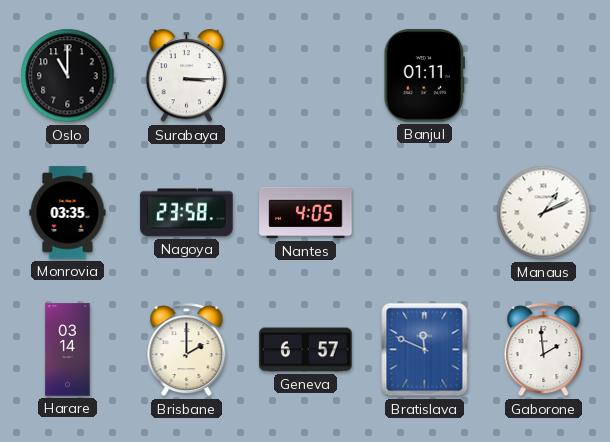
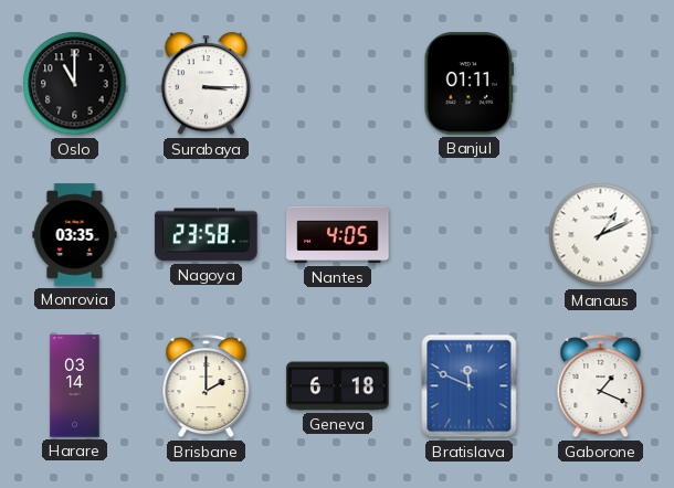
Geneva: 6:57 -> 6:18 (338, 386)
Gaborone: 1:59 -> 1:19 (601, 386)
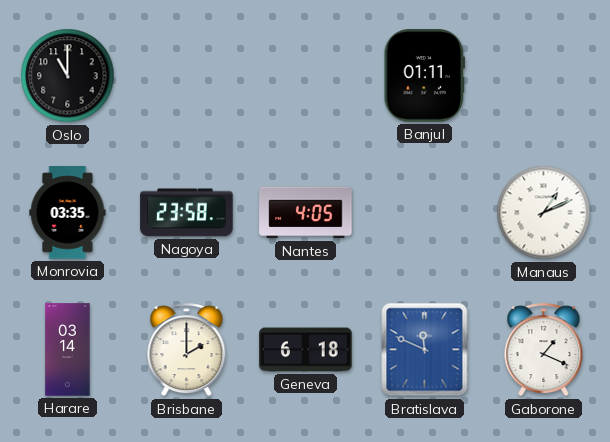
Surabaya: 3:15 -> none (206, 84)
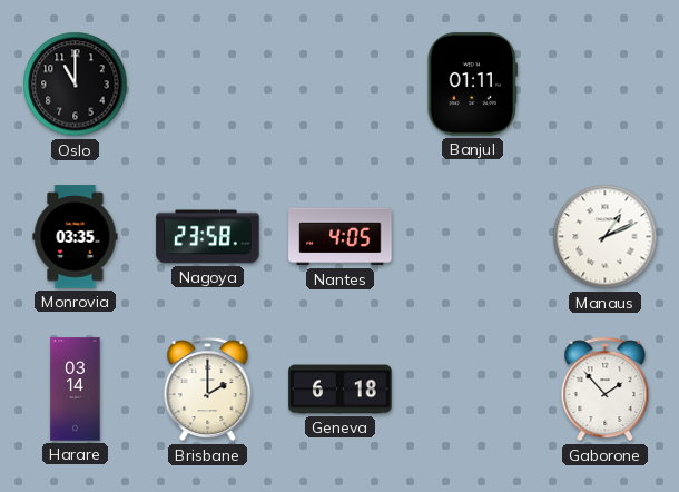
Bratislava: 11:49 -> none (425, 350)
Gaborone: 1:19 -> 1:53 (606, 390)
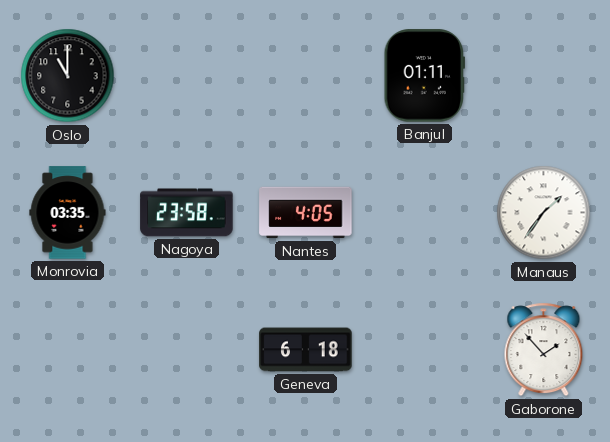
Manaus: 1:11 -> 1:36 (544, 213)
Harare: 03:14 -> none (76, 390)
Brisbane: 2:00 -> none (208, 390)
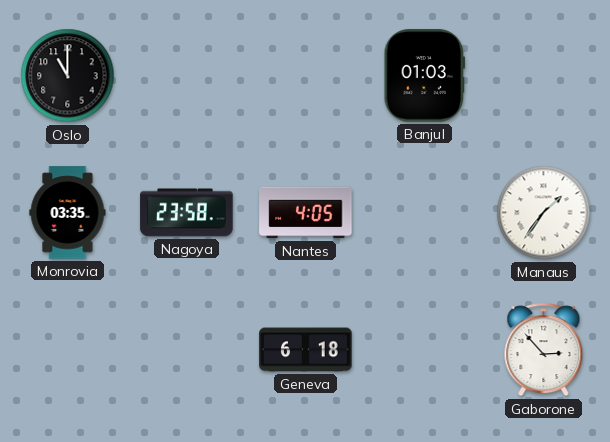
Banjul: 01:11 -> 01:03 (424, 76)
Gaborone: 1:53 -> 2:53 (544, 350)
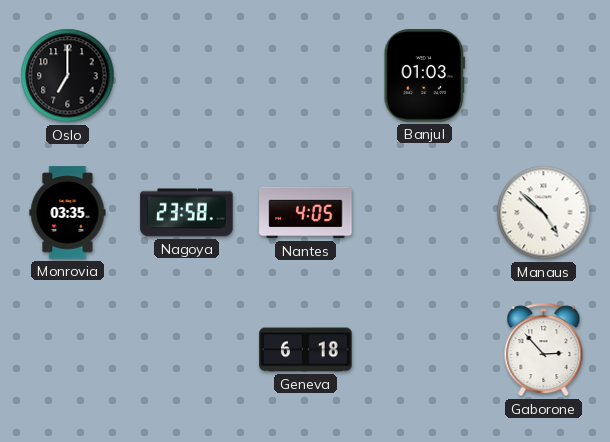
Oslo: 11:00 -> 7:00 (68, 76)
Manaus: 1:36 -> 4:52 (544, 213)
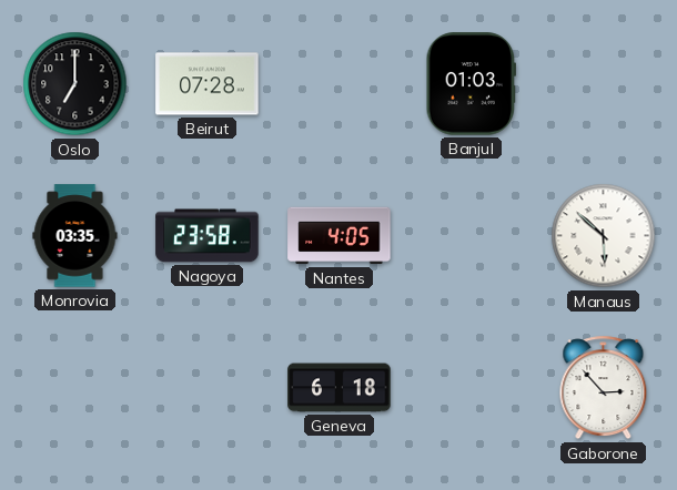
Beirut: none -> 07:28 (208, 84)
Manaus: 4:52 -> 5:52 (604, 236)
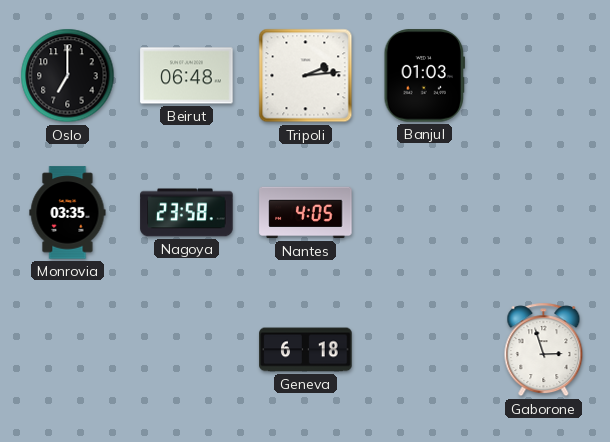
Beirut: 07:28 -> 06:48 (187, 76)
Tripoli: none -> 2:14 (306, 76)
Manaus: 5:52 -> none (604, 236)
Gaborone: 2:53 -> 2:57 (544, 350)
